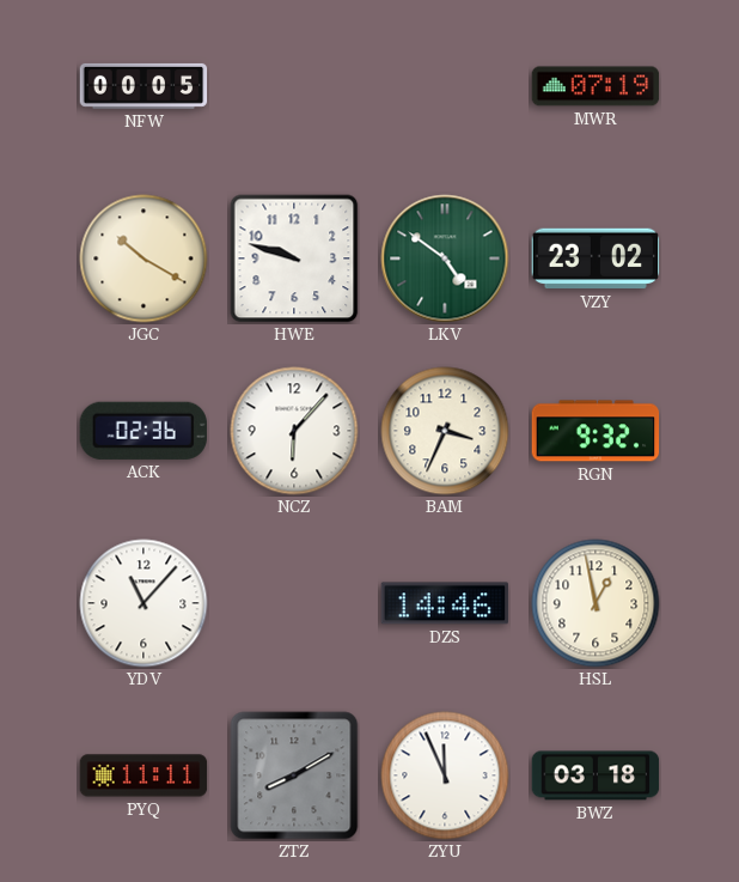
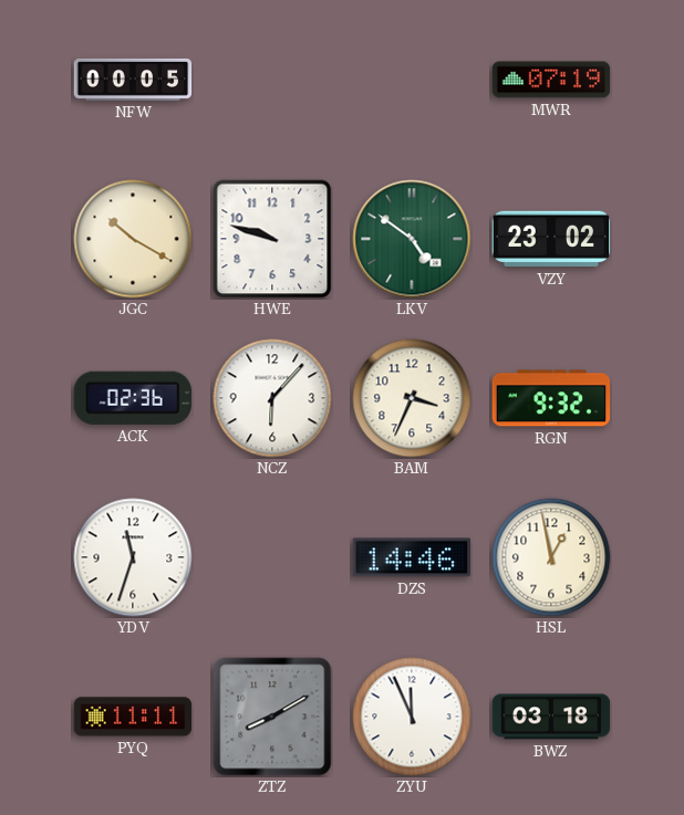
YDV: 11:07 -> 11:33 (133, 557)
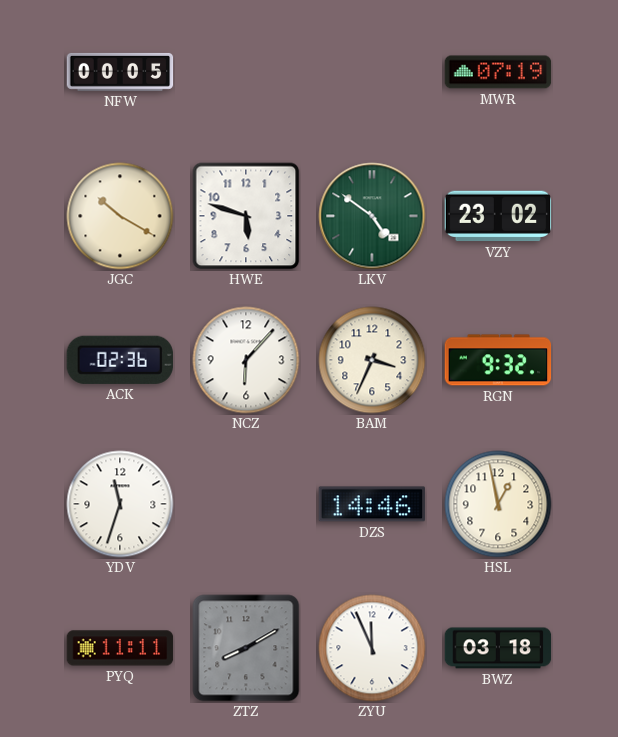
HWE: 9:48 -> 5:48 (246, 216)
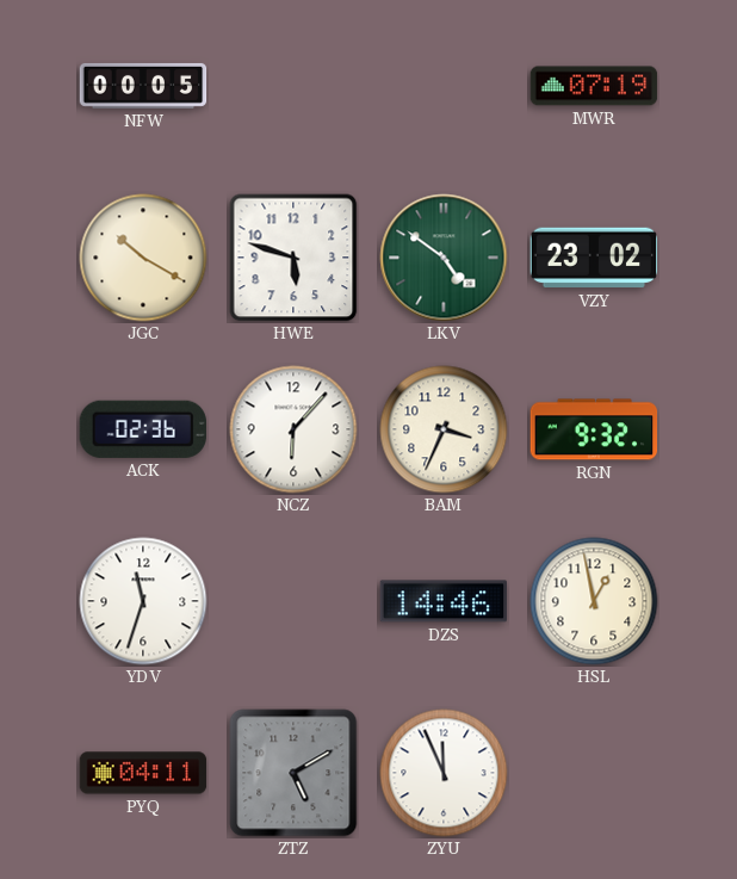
PYQ: 11:11 -> 04:11 (143, 773)
ZTZ: 8:10 -> 5:10 (293, 773)
BWZ: 03:18 -> none (498, 648)
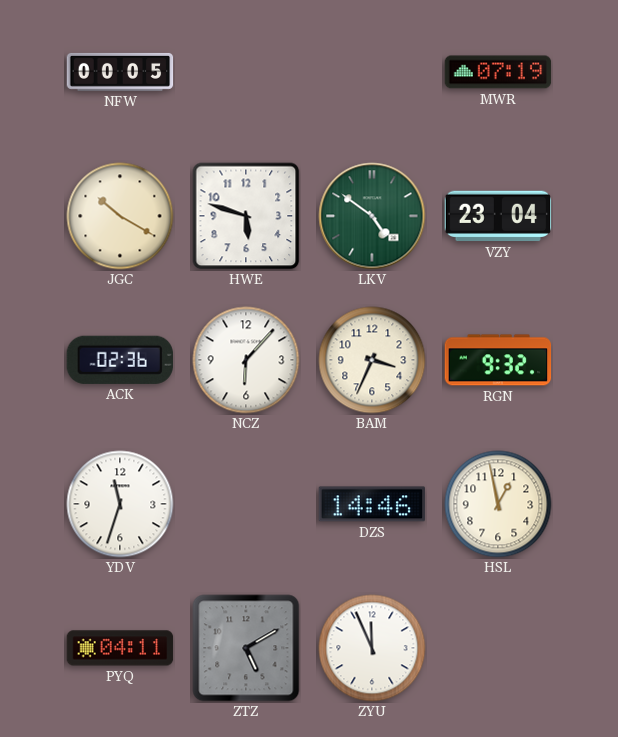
VZY: 23:02 -> 23:04 (498, 216)
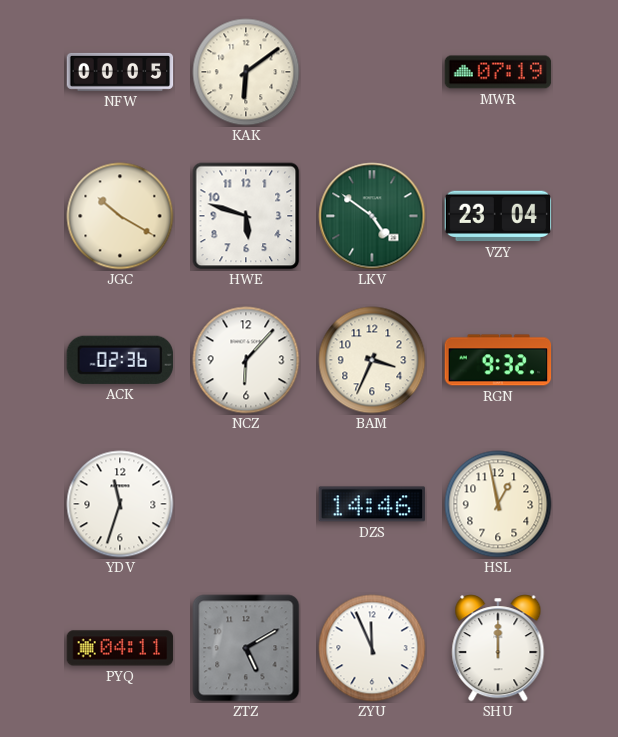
KAK: none -> 6:09 (246, 72)
SHU: none -> 12:00 (498, 648)
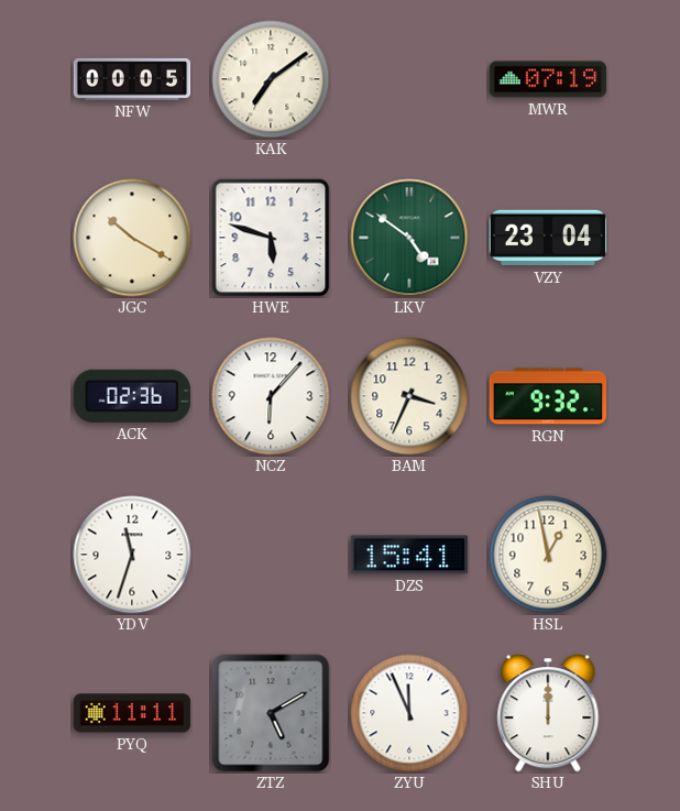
KAK: 6:09 -> 7:09 (271, 79)
DZS: 14:46 -> 15:41 (409, 555)
PYQ: 04:11 -> 11:11 (132, 713)
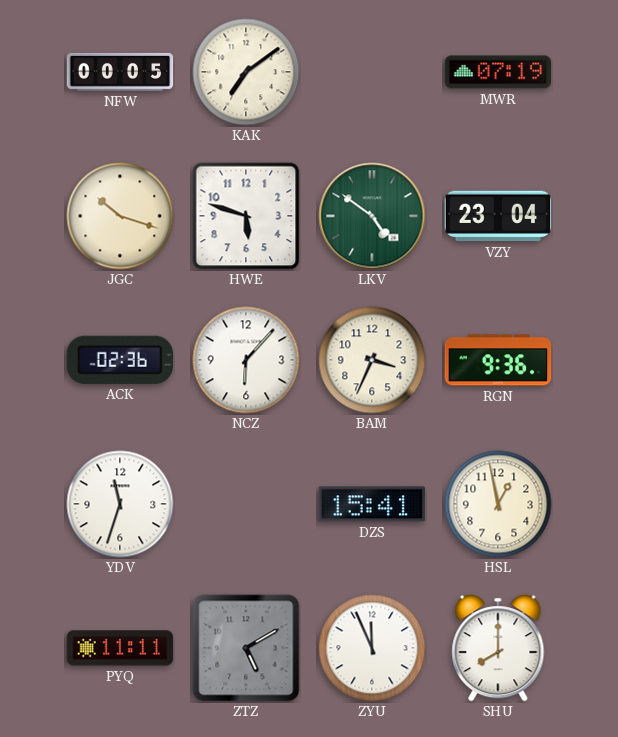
JGC: 10:20 -> 10:18 (120, 216)
RGN: 9:32 -> 9:36 (498, 360)
SHU: 12:00 -> 8:00 (498, 648)
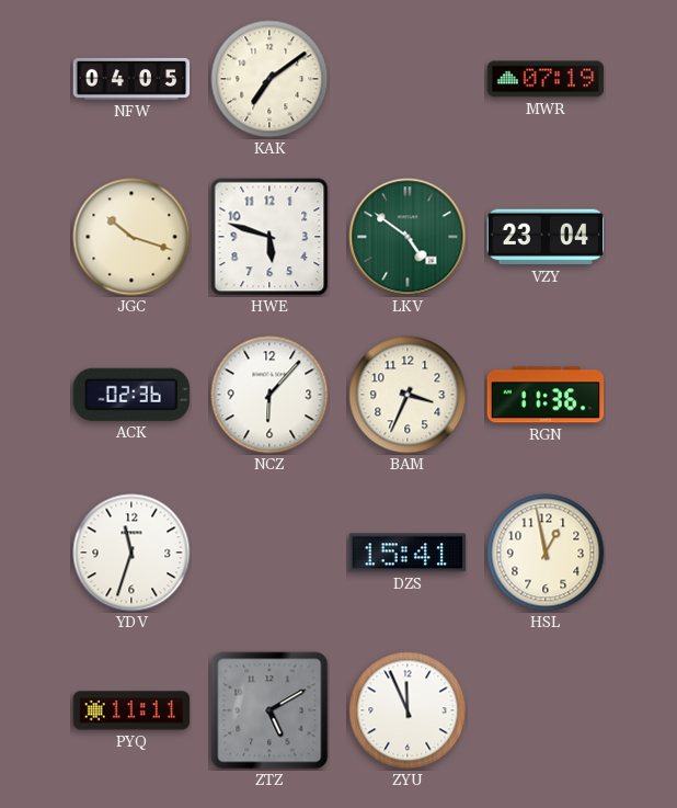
NFW: 00:05 -> 04:05 (131, 79)
RGN: 9:36 -> 11:36 (546, 395)
SHU: 8:00 -> none (498, 648)
